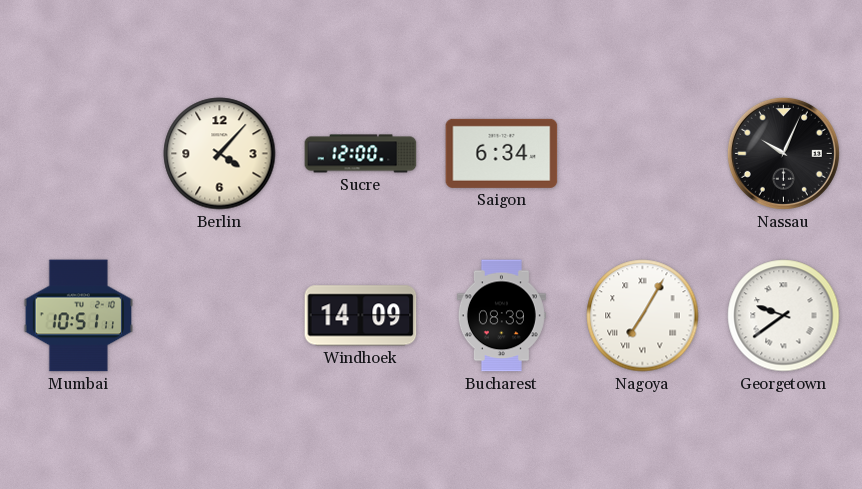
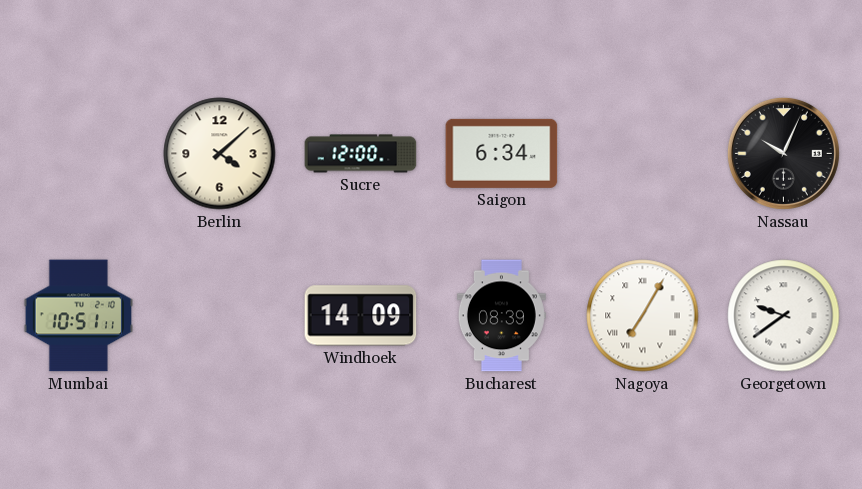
Berlin: 4:07 -> 4:08 (220, 154)
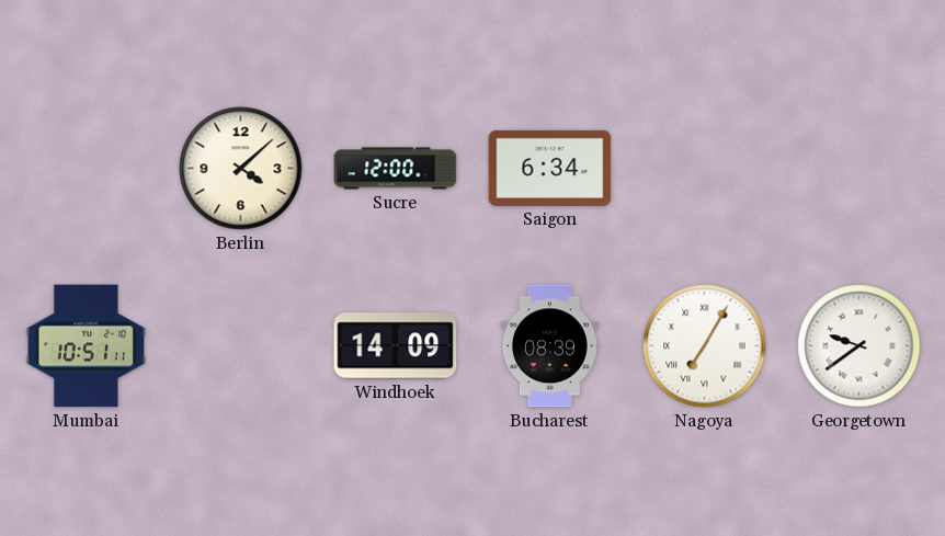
Nassau: 10:04 -> none (783, 153)
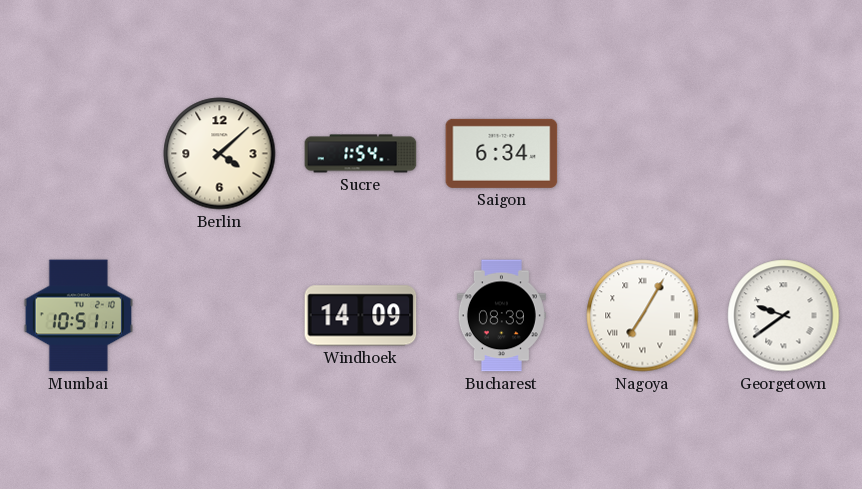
Sucre: 12:00 -> 1:54 (361, 154)
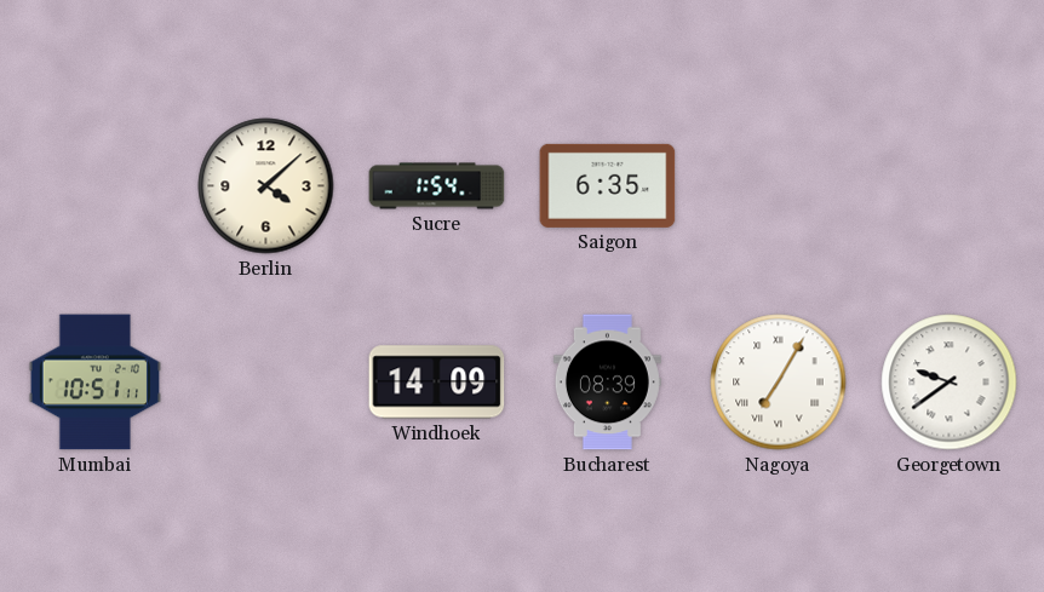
Saigon: 6:34 -> 6:35 (608, 185)
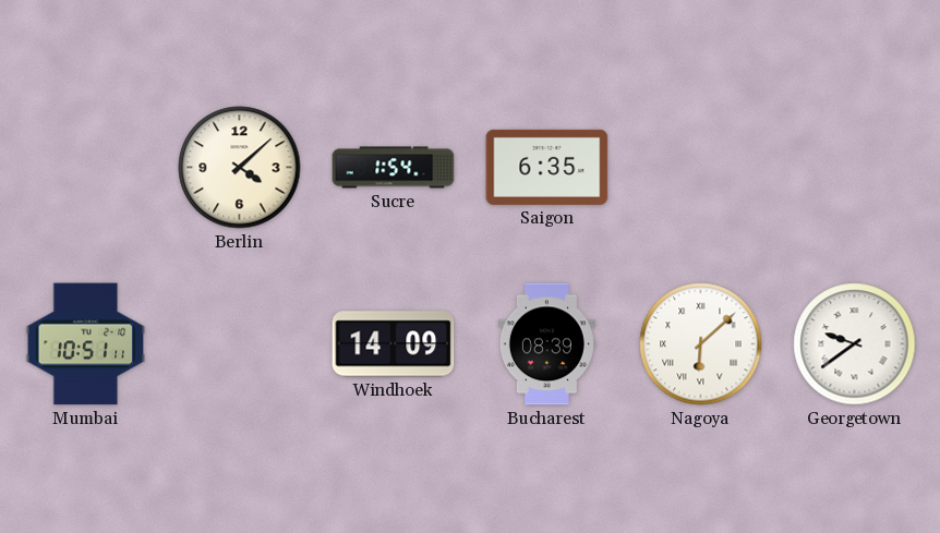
Nagoya: 7:05 -> 6:08 (701, 344)
